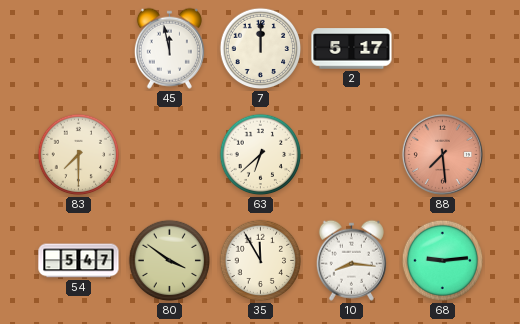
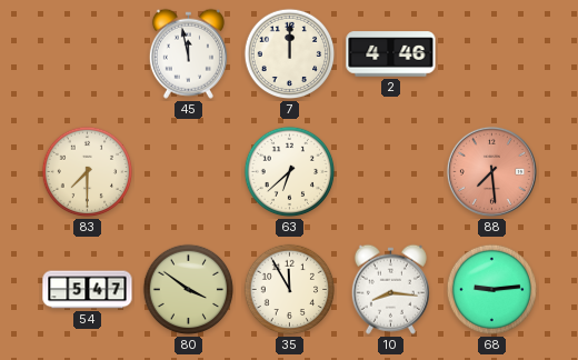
2: 5:17 -> 4:46 (391, 54)
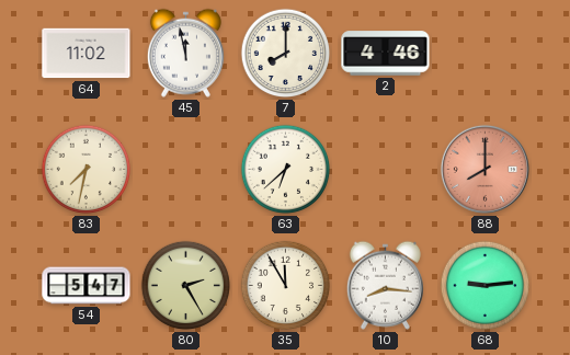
64: none -> 11:02 (87, 54)
7: 12:00 -> 8:00 (286, 54)
83: 7:30 -> 7:32 (87, 170)
88: 7:29 -> 8:00 (485, 169)
80: 3:51 -> 2:25 (186, 286)
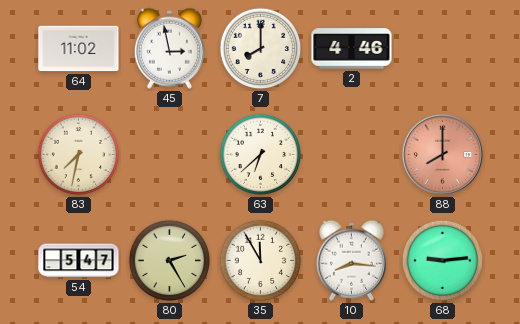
45: 11:58 -> 2:58 (169, 48)
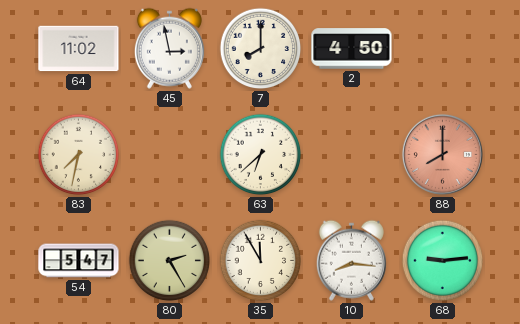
2: 4:46 -> 4:50 (352, 49)
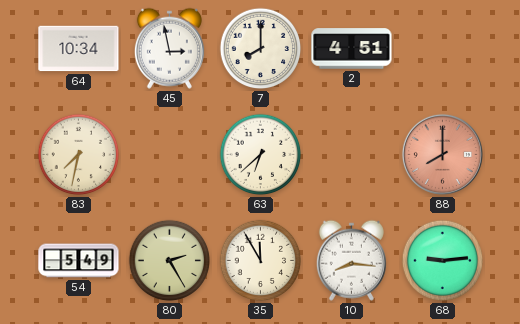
64: 11:02 -> 10:34 (79, 49)
2: 4:50 -> 4:51 (352, 49)
54: 5:47 -> 5:49 (79, 261)
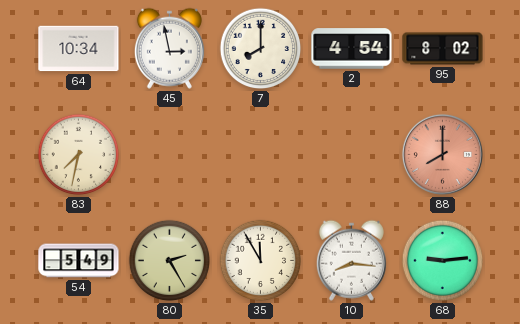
2: 4:51 -> 4:54 (352, 49)
95: none -> 8:02 (443, 49)
63: 6:38 -> none (261, 155)
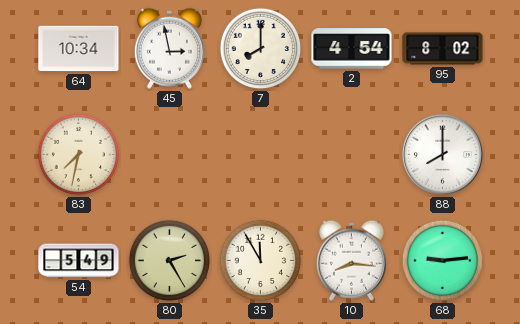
88 dial: salmon -> white (442, 154)
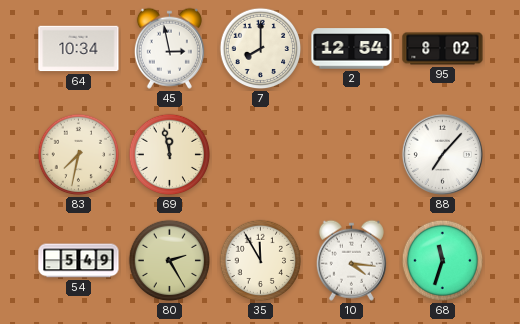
2: 4:54 -> 12:54 (352, 49)
69: none -> 11:58 (170, 155)
88: 8:00 -> 7:07 (442, 154)
10: 8:16 -> 4:16 (351, 260)
68: 9:14 -> 11:33 (443, 261)
